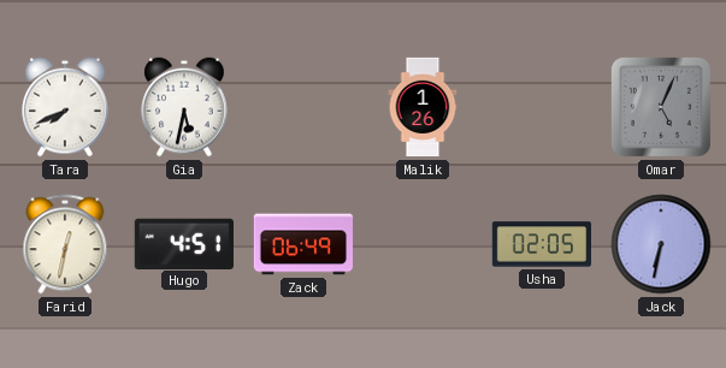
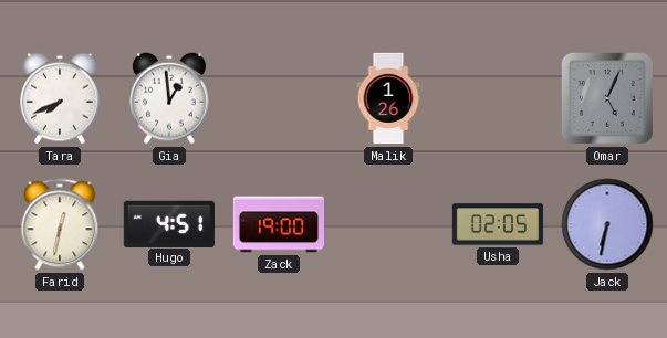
Gia: 5:32 -> 12:59 (169, 98)
Zack: 06:49 -> 19:00 (278, 224)
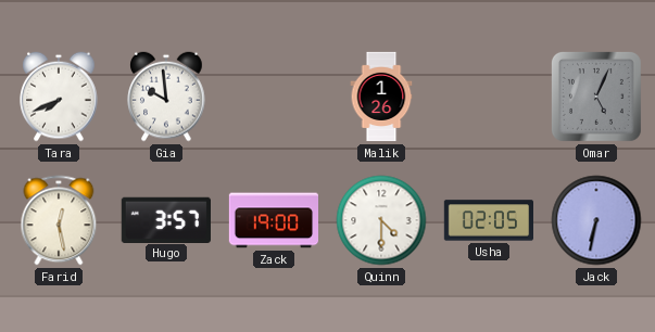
Gia: 12:59 -> 9:59 (166, 97)
Farid: 12:32 -> 12:28 (59, 220)
Hugo: 4:51 -> 3:57 (166, 219)
Quinn: none -> 4:30 (381, 220)
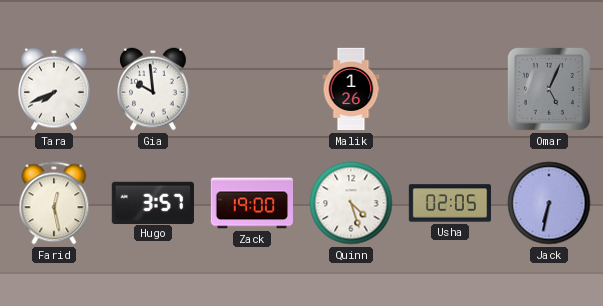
Quinn: 4:30 -> 4:27 (351, 203)
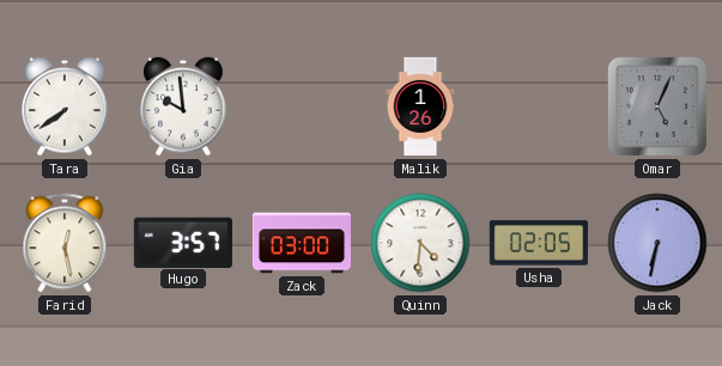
Tara: 7:41 -> 7:39 (65, 106)
Zack: 19:00 -> 03:00 (301, 243)
Quinn: 4:27 -> 4:31 (420, 243)
